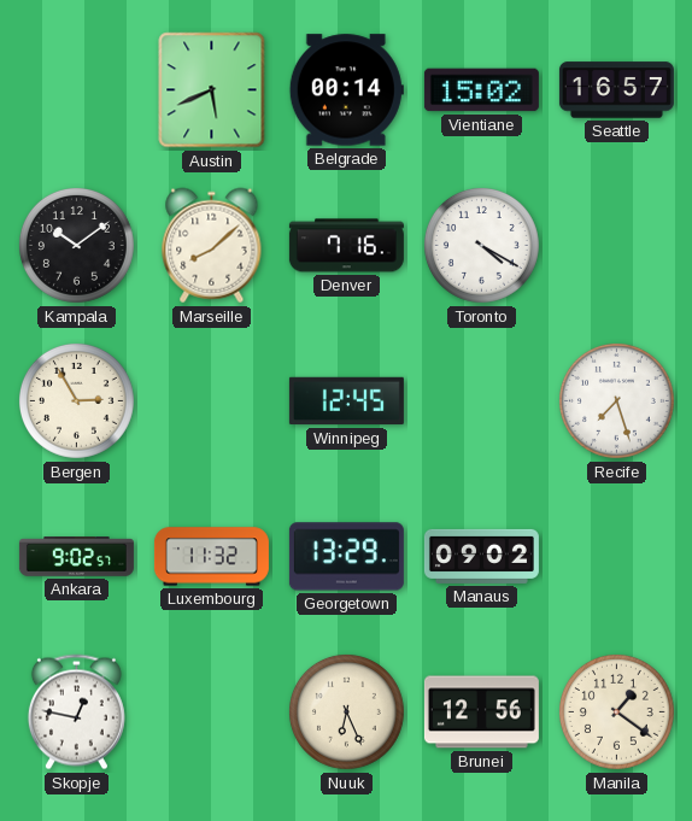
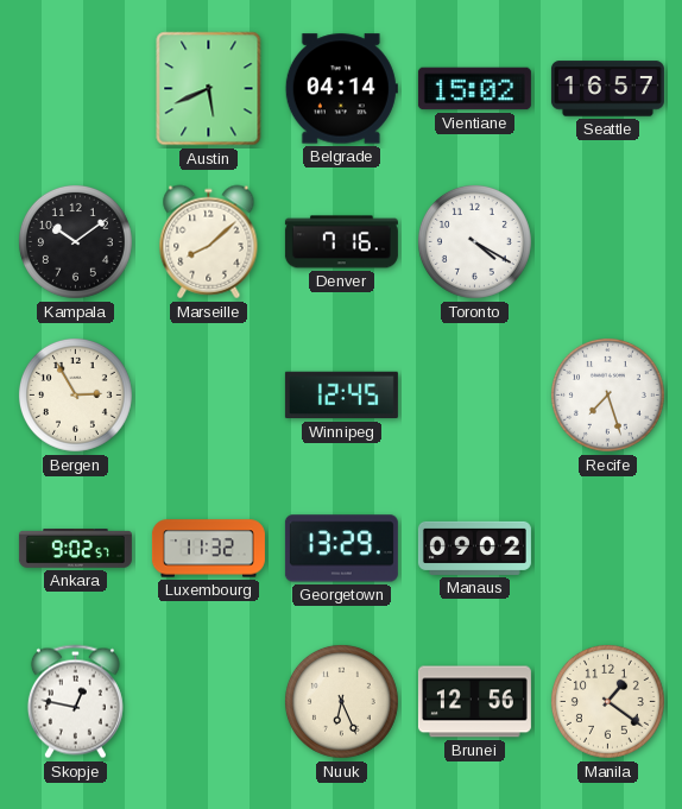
Belgrade: 00:14 -> 04:14 (341, 89)
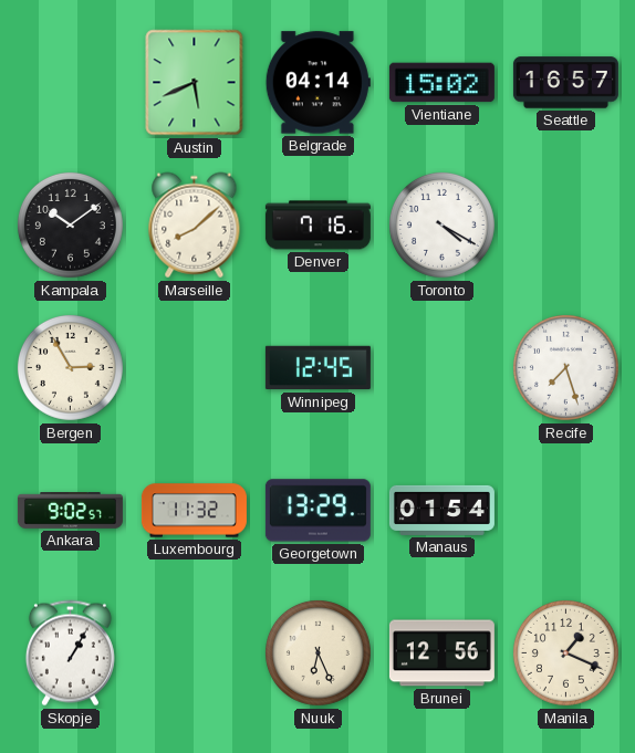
Manaus: 09:02 -> 01:54 (441, 510)
Skopje: 12:47 -> 1:05 (70, 653)
Manila: 1:21 -> 1:19 (565, 652)
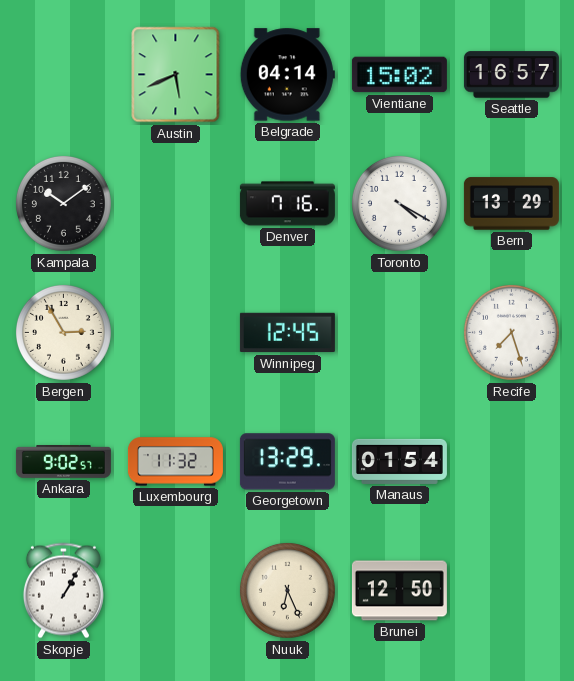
Marseille: 8:08 -> none (195, 226)
Bern: none -> 13:29 (511, 204)
Brunei: 12:56 -> 12:50 (399, 591)
Manila: 1:19 -> none (565, 652)
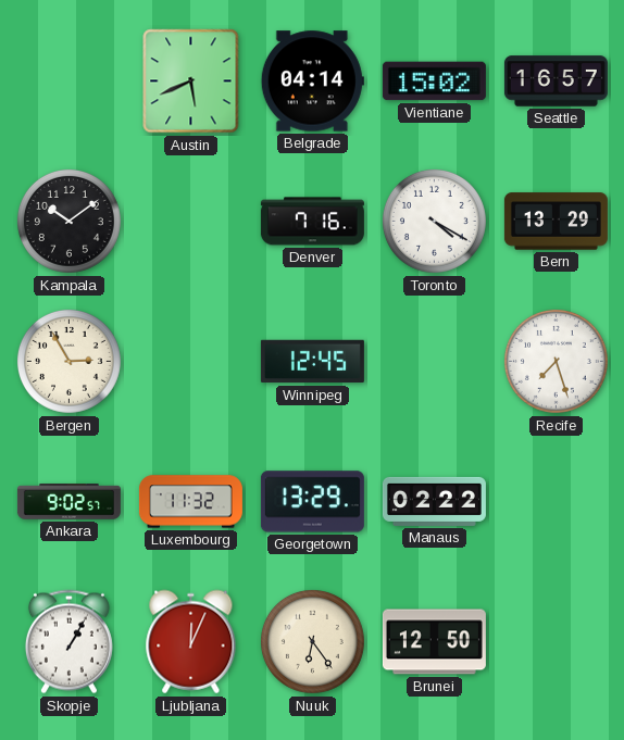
Manaus: 01:54 -> 02:22 (434, 501)
Ljubljana: none -> 12:04 (191, 642)
Nuuk: 6:26 -> 6:24 (312, 641)
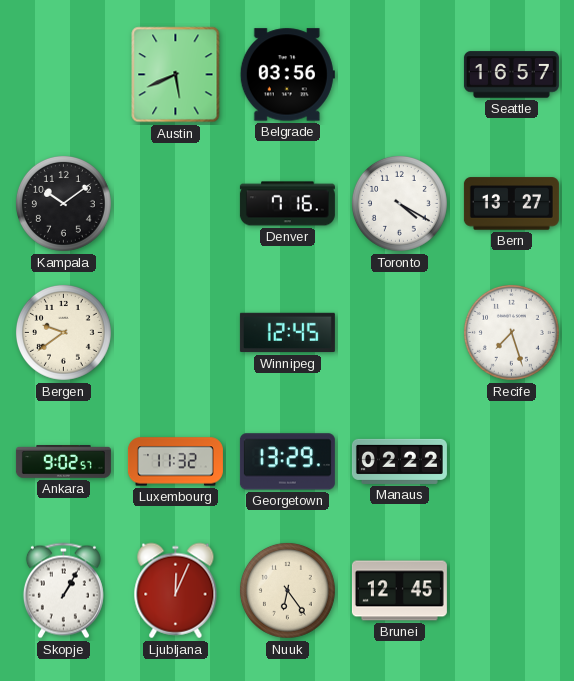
Belgrade: 04:14 -> 03:56 (287, 75)
Vientiane: 15:02 -> none (434, 81)
Bern: 13:29 -> 13:27 (511, 204)
Bergen: 2:55 -> 9:39 (63, 332)
Brunei: 12:50 -> 12:45 (399, 591)
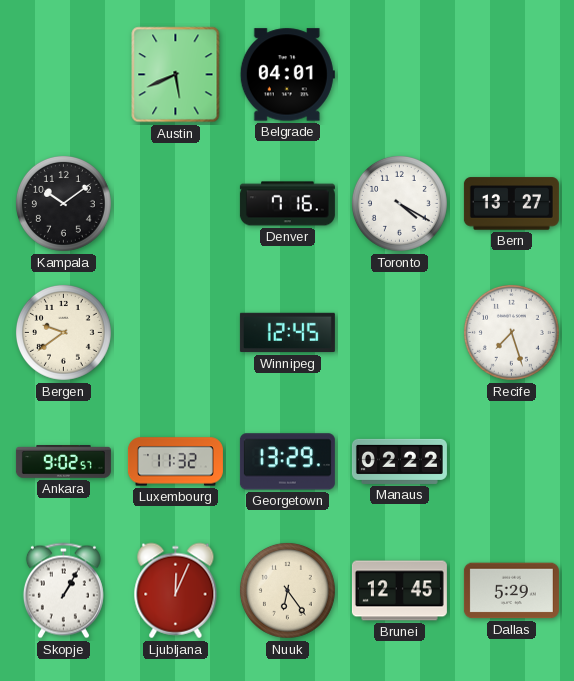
Belgrade: 03:56 -> 04:01 (287, 75)
Seattle: 16:57 -> none (511, 75)
Dallas: none -> 5:29 (511, 591)
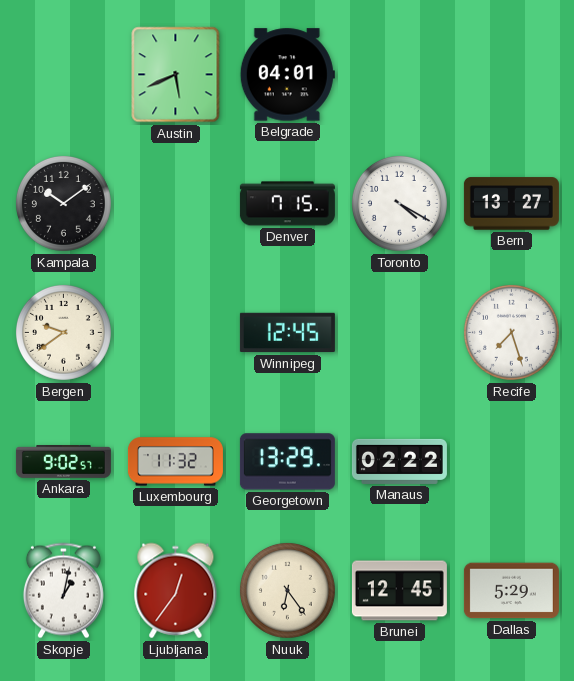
Denver: 7:16 -> 7:15 (287, 204)
Skopje: 1:05 -> 1:02 (63, 591)
Ljubljana: 12:04 -> 12:36 (176, 591)
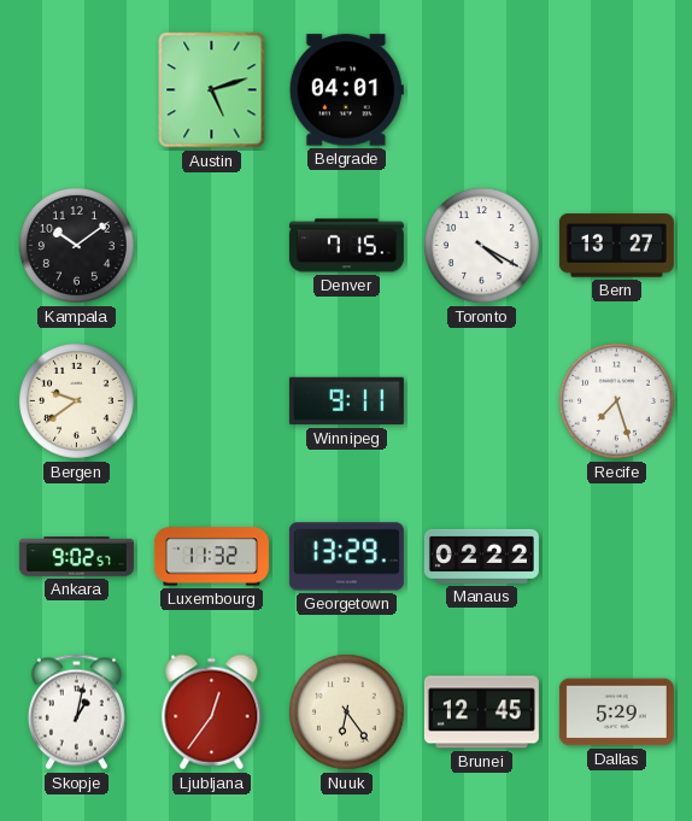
Austin: 5:41 -> 5:12 (212, 90)
Winnipeg: 12:45 -> 9:11 (346, 401)
